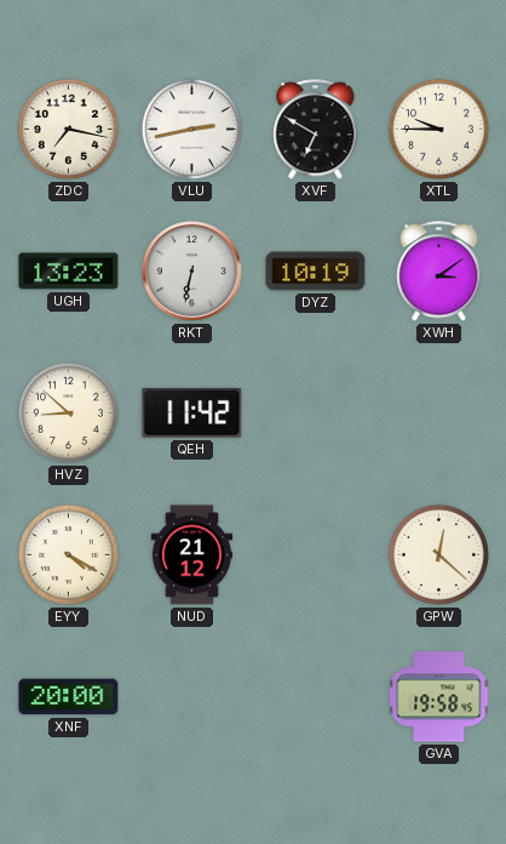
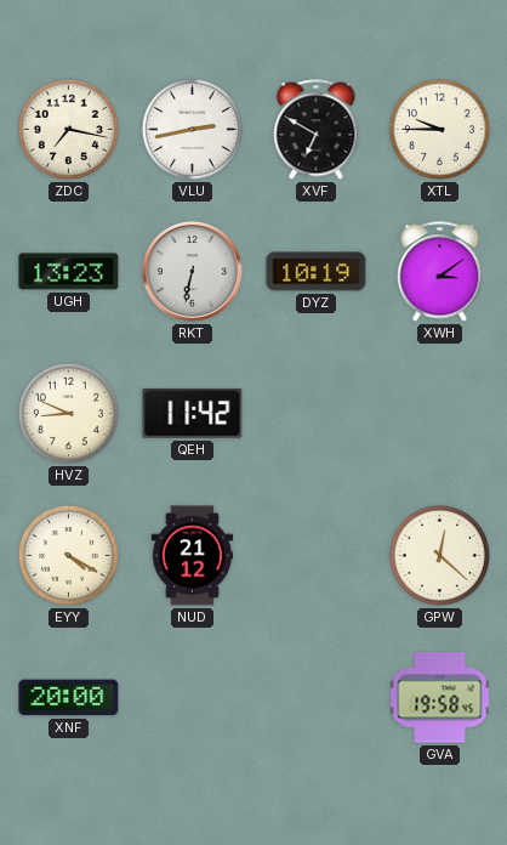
HVZ: 8:52 -> 8:49 (68, 413)
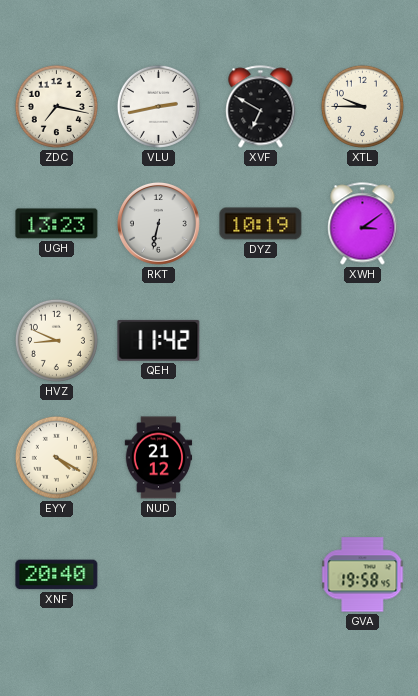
GPW: 12:22 -> none (439, 555)
XNF: 20:00 -> 20:40 (57, 575)
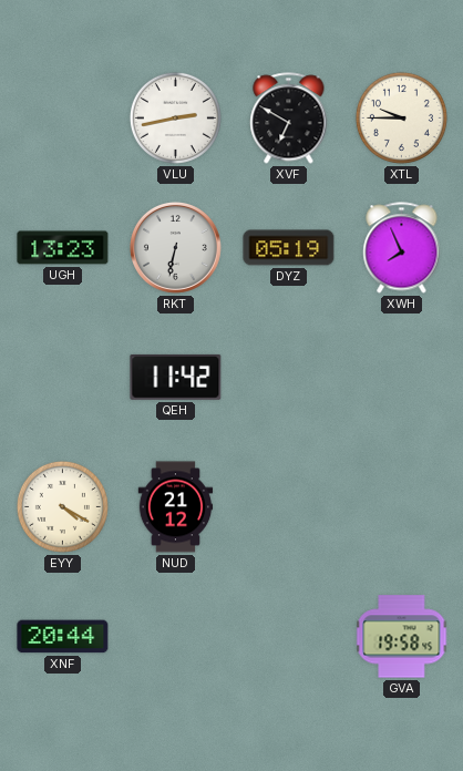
ZDC: 7:17 -> none (56, 106)
DYZ: 10:19 -> 05:19 (289, 248)
XWH: 3:09 -> 7:56 (402, 248)
HVZ: 8:49 -> none (56, 340)
XNF: 20:40 -> 20:44 (63, 637)
